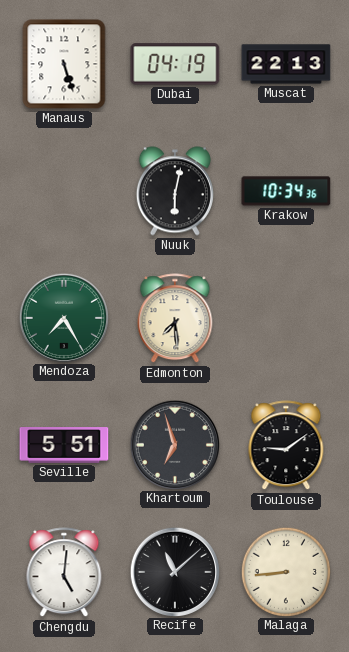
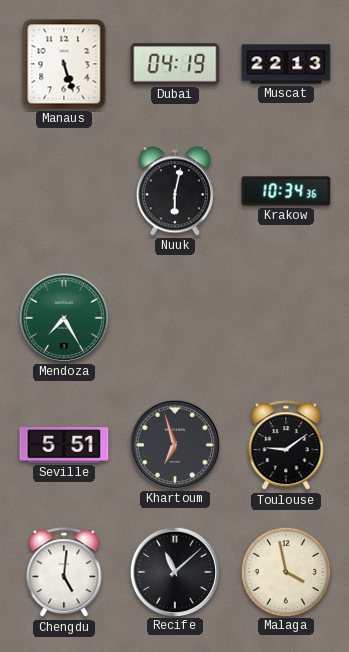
Edmonton: 7:29 -> none (175, 319)
Malaga: 8:44 -> 3:58 (285, 571)
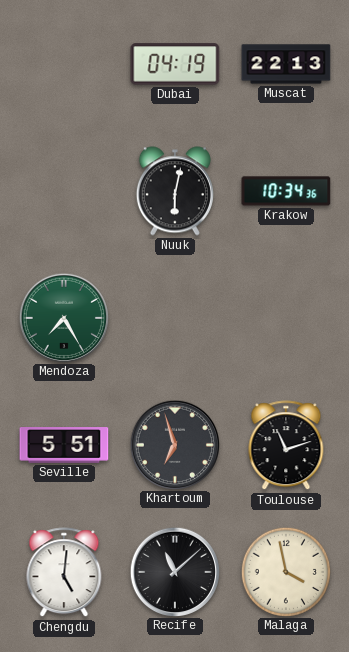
Manaus: 5:27 -> none (64, 64)
Toulouse: 9:09 -> 11:12 (286, 446)
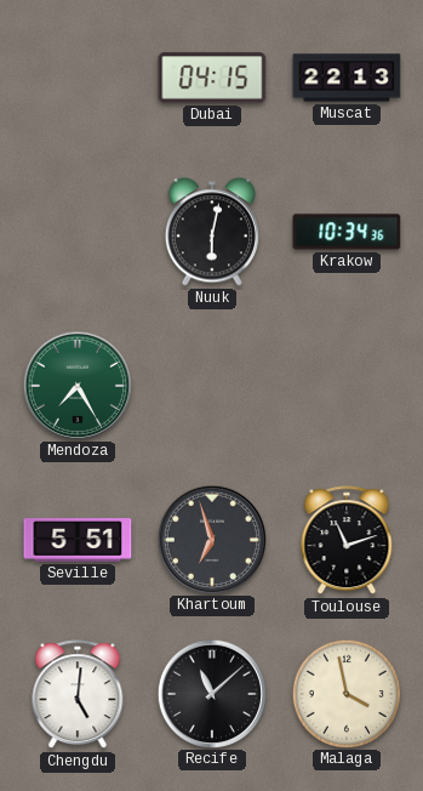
Dubai: 04:19 -> 04:15 (212, 78)
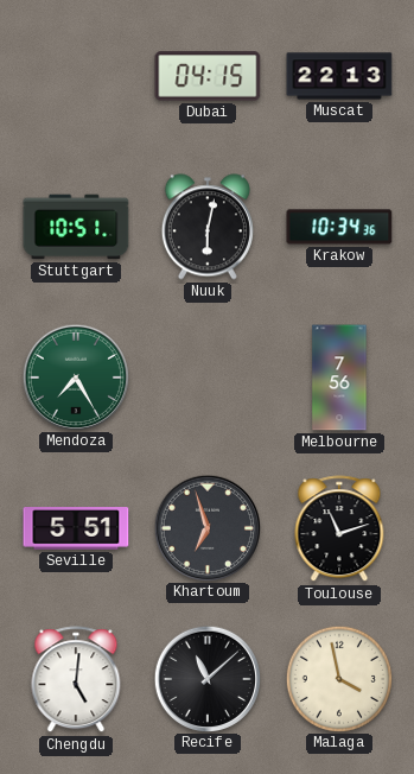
Stuttgart: none -> 10:51 (76, 227)
Melbourne: none -> 7:56 (339, 378)
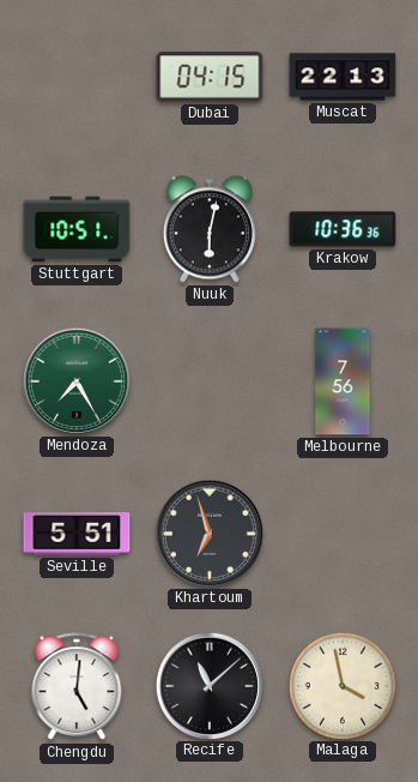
Krakow: 10:34 -> 10:36 (343, 229)
Toulouse: 11:12 -> none (339, 529)
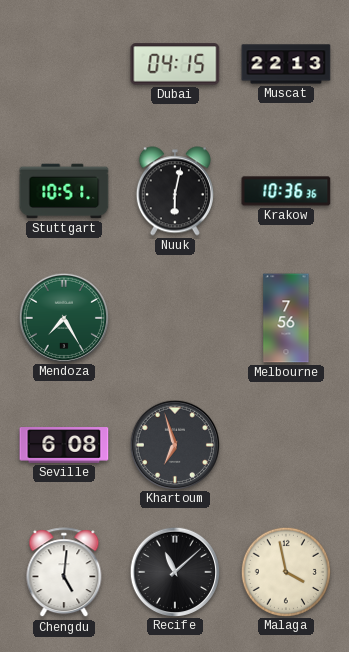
Seville: 5:51 -> 6:08 (64, 445)
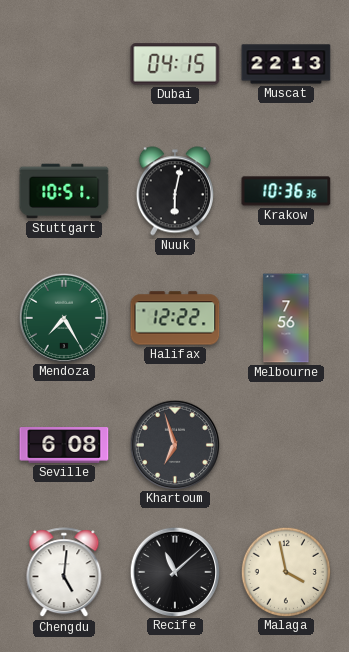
Halifax: none -> 12:22 (175, 318)
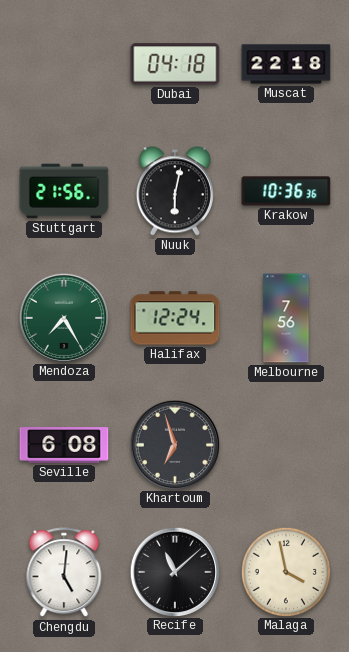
Dubai: 04:15 -> 04:18 (175, 64)
Muscat: 22:13 -> 22:18 (286, 64)
Stuttgart: 10:51 -> 21:56 (64, 191)
Halifax: 12:22 -> 12:24 (175, 318)
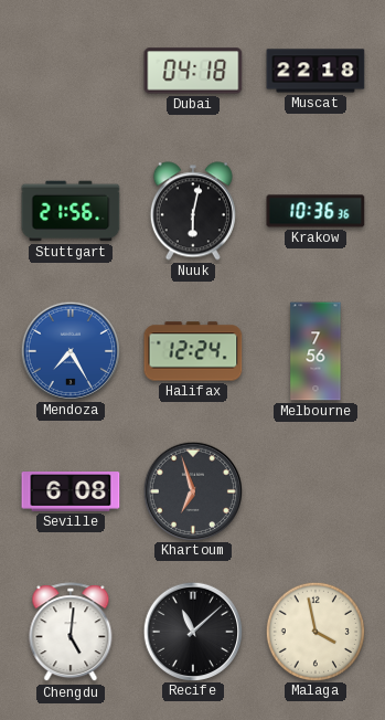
Mendoza dial: green -> blue (69, 350)
